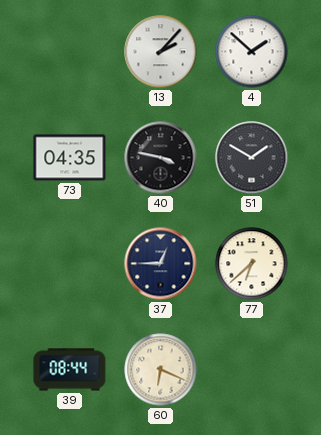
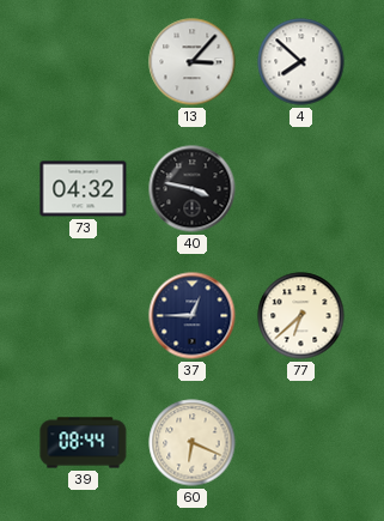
13: 2:07 -> 3:07 (193, 62)
4: 1:52 -> 7:52 (301, 62)
73: 04:35 -> 04:32 (84, 189)
51: 1:50 -> none (252, 158)
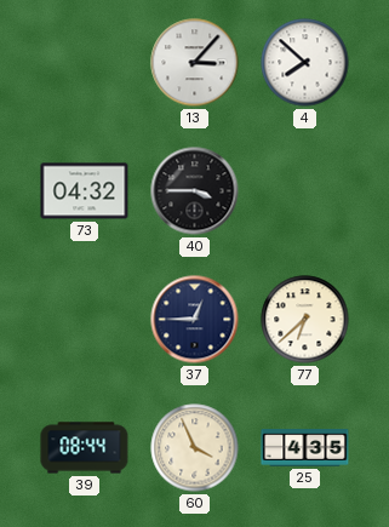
40: 3:47 -> 3:45 (195, 191)
60: 6:19 -> 3:56 (195, 448)
25: none -> 4:35 (305, 448)
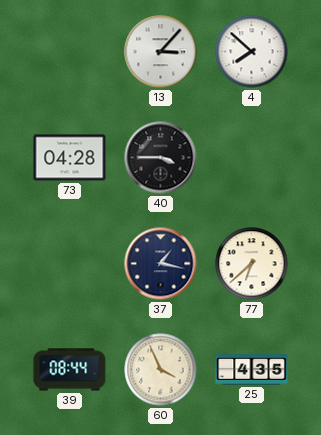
73: 04:32 -> 04:28 (70, 158)
37: 12:45 -> 1:17 (161, 264)
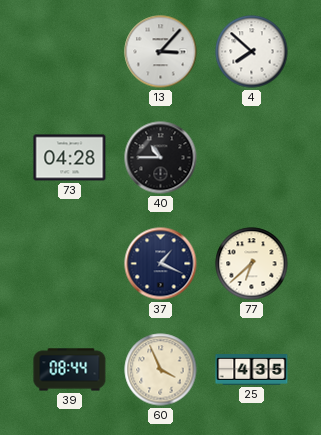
40: 3:45 -> 10:45 (161, 158)
37: 1:17 -> 1:19 (161, 264)
